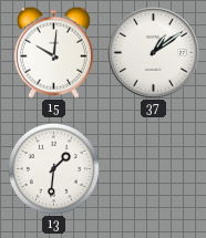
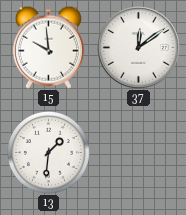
15: 10:01 -> 9:59 (48, 47)
37: 1:09 -> 12:09 (139, 48)
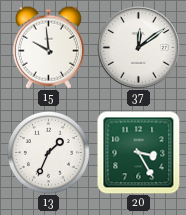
13: 1:31 -> 1:34 (48, 152)
20: none -> 3:25 (139, 153)
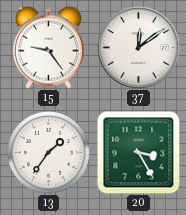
15: 9:59 -> 9:24 (48, 47)
13: 1:34 -> 1:36 (48, 152)
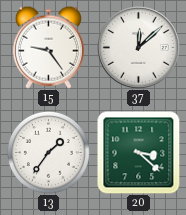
37: 12:09 -> 12:08 (139, 48)
20: 3:25 -> 3:22 (139, 153)
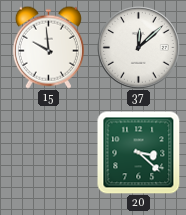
15: 9:24 -> 9:59 (48, 47)
13: 1:36 -> none (48, 152)
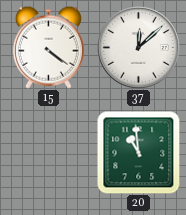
15: 9:59 -> 4:21 (48, 47)
20: 3:22 -> 10:59 (139, 153)
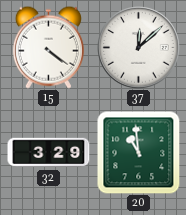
32: none -> 3:29 (49, 153)
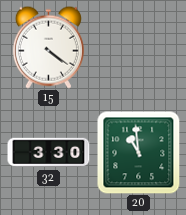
37: 12:08 -> none (139, 48)
32: 3:29 -> 3:30 (49, 153)
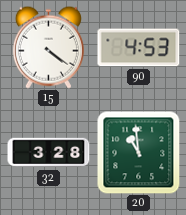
90: none -> 4:53 (139, 48)
32: 3:30 -> 3:28 (49, 153)
